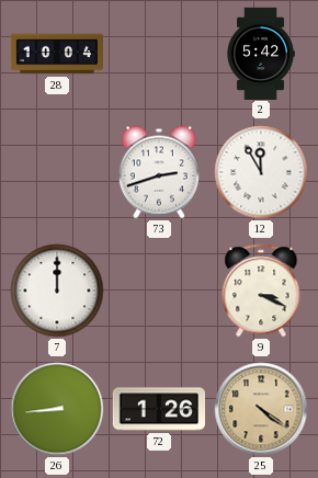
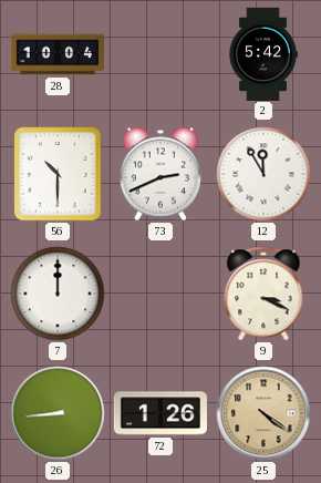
56: none -> 10:30 (58, 174)
73: 2:42 -> 2:41 (161, 174)
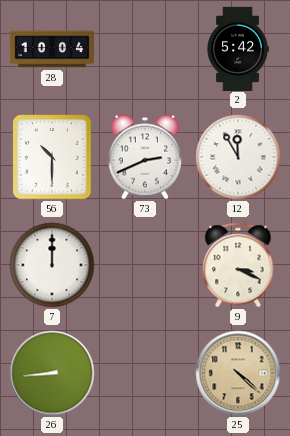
72: 1:26 -> none (161, 413)
25: 4:21 -> 4:22 (238, 373)
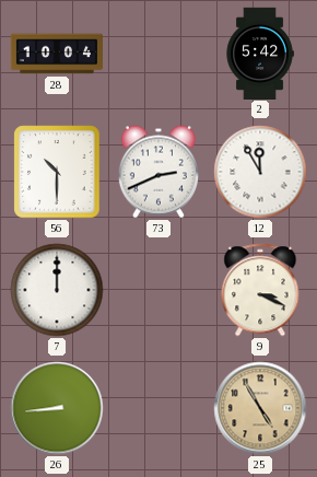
25: 4:22 -> 4:55 (260, 408)
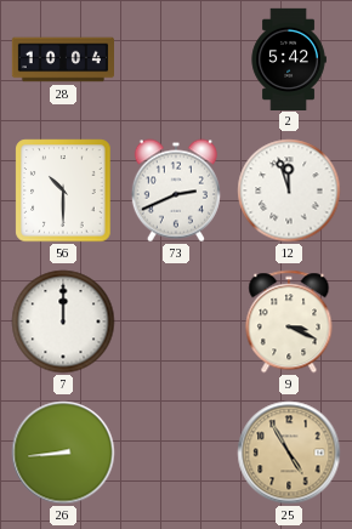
12: 11:55 -> 11:57 (289, 190)
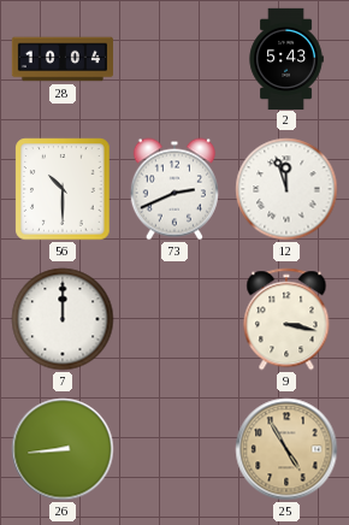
2: 5:42 -> 5:43 (286, 58)
9: 3:19 -> 3:17 (286, 319)
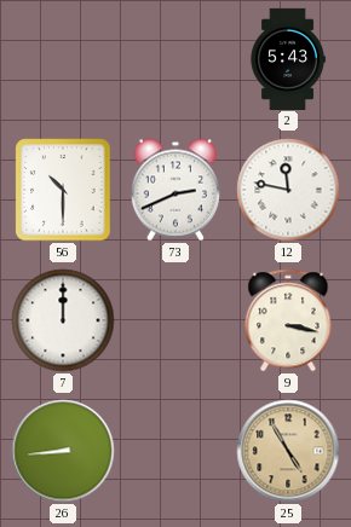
28: 10:04 -> none (61, 59)
12: 11:57 -> 11:47 (288, 190)
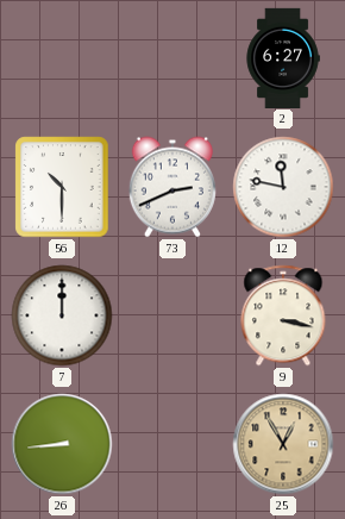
2: 5:43 -> 6:27 (283, 57)
25: 4:55 -> 12:55 (283, 444)
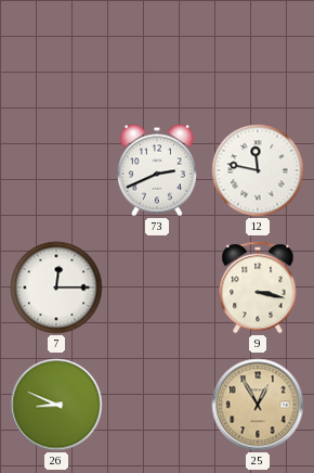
2: 6:27 -> none (283, 57)
56: 10:30 -> none (62, 187)
7: 12:00 -> 12:15 (56, 287)
26: 8:44 -> 8:49 (56, 405)
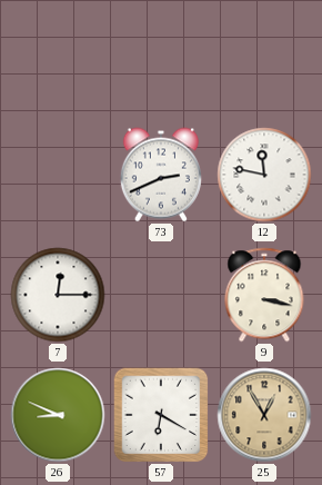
57: none -> 6:20 (161, 415)
